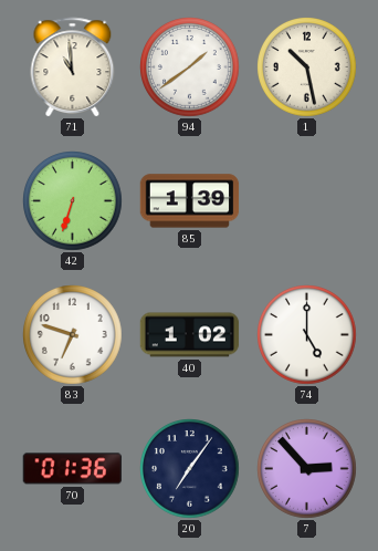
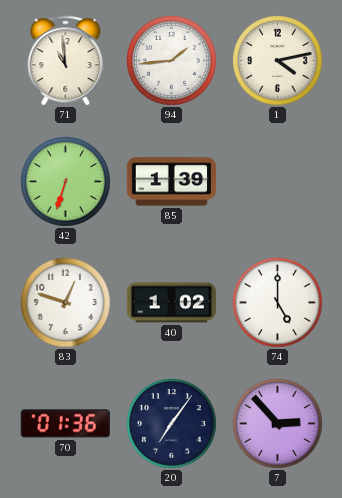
94: 1:39 -> 1:44 (172, 61)
1: 10:28 -> 4:13 (278, 61)
83: 6:48 -> 12:48 (66, 303)
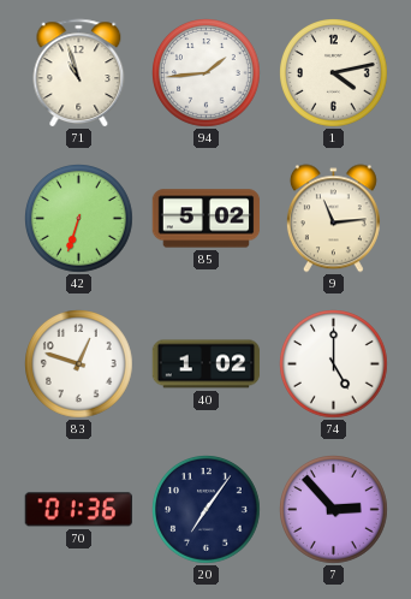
71: 10:59 -> 10:57 (79, 73)
85: 1:39 -> 5:02 (207, 219)
9: none -> 11:14 (333, 219)
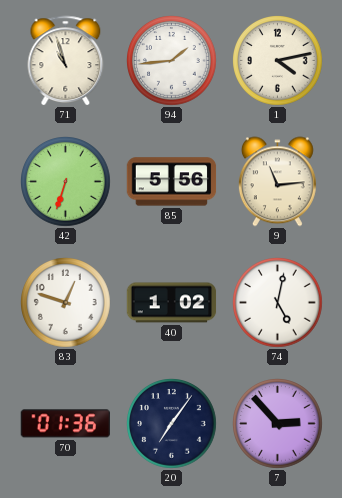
85: 5:02 -> 5:56 (172, 182)
74: 5:00 -> 5:02 (278, 303)
